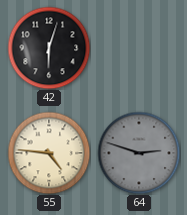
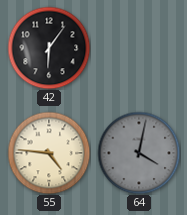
42: 6:03 -> 6:06 (49, 48)
64: 2:48 -> 4:02 (139, 153)
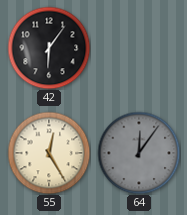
55: 4:46 -> 12:25 (49, 153)
64: 4:02 -> 12:06 (139, 153)
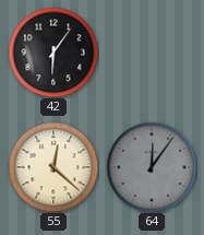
55: 12:25 -> 12:22 (53, 167)
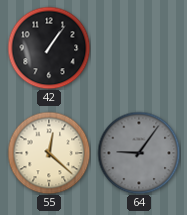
42: 6:06 -> 1:06 (49, 48)
64: 12:06 -> 9:06 (139, 153)
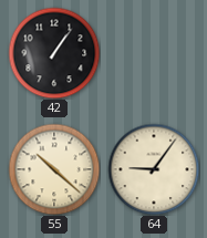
55: 12:22 -> 10:22 (54, 169)
64 dial: grey -> cream (154, 169)
